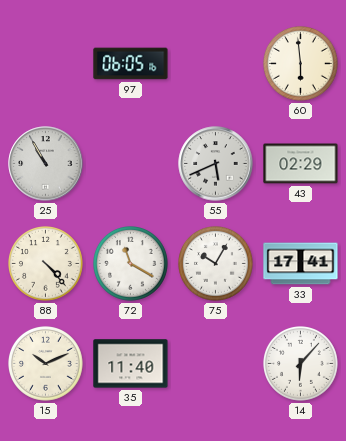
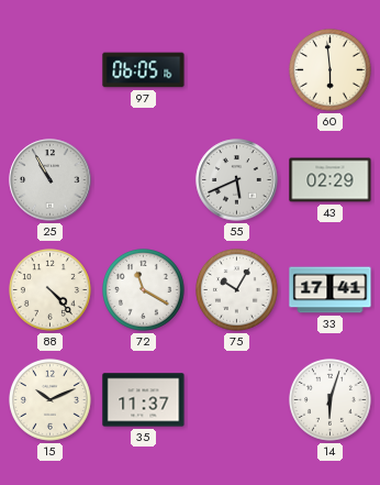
35: 11:40 -> 11:37 (144, 400)
14: 6:07 -> 6:03 (331, 400)
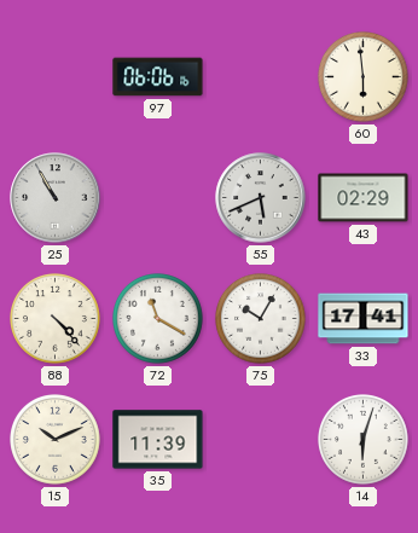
97: 06:05 -> 06:06 (158, 77)
35: 11:37 -> 11:39 (158, 440)
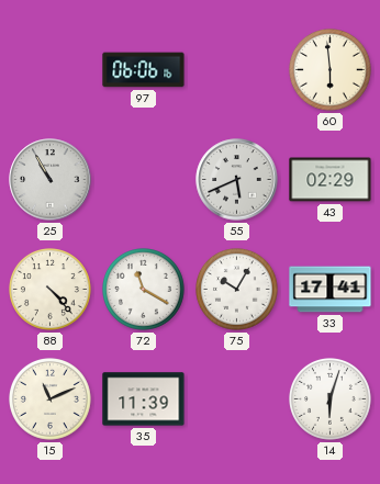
15: 10:11 -> 11:11 (51, 399)
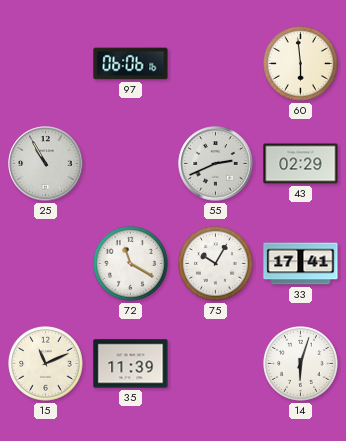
55: 5:41 -> 2:41 (216, 164)
88: 4:23 -> none (51, 290)
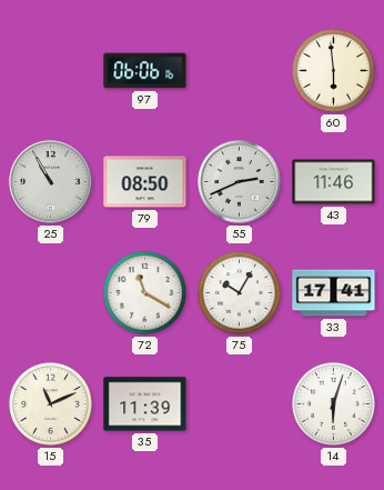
79: none -> 08:50 (145, 182)
43: 02:29 -> 11:46 (334, 182)
